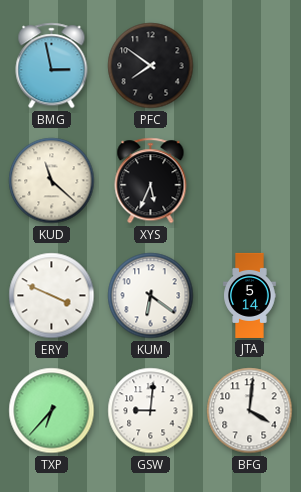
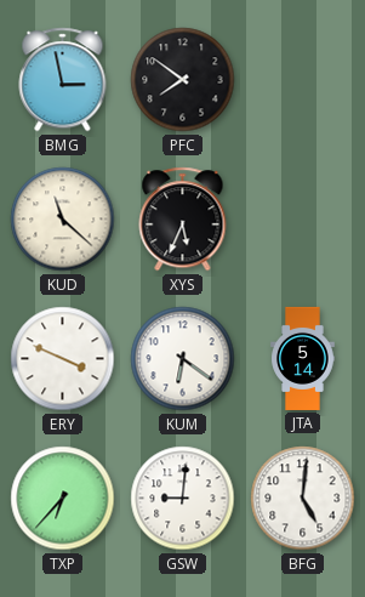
BFG: 4:01 -> 5:01 (303, 499)
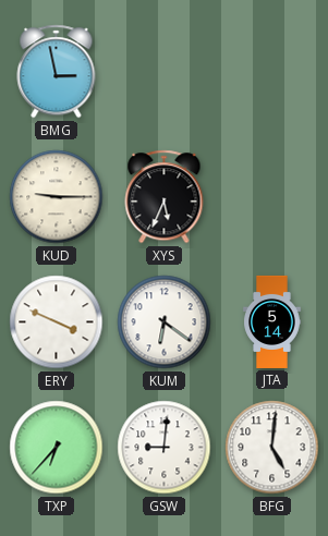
PFC: 7:51 -> none (183, 80)
KUD: 11:22 -> 9:15 (57, 197)
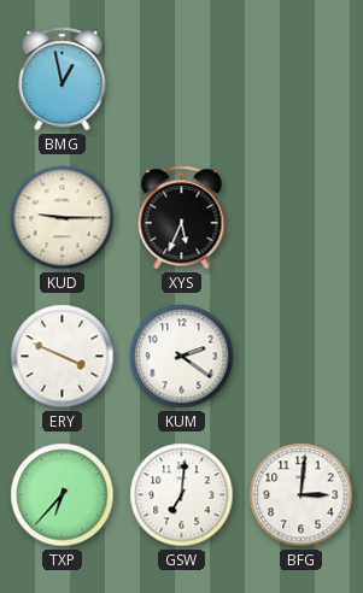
BMG: 2:58 -> 12:58 (63, 80)
KUM: 6:21 -> 2:21 (182, 357)
JTA: 5:14 -> none (272, 321)
GSW: 9:01 -> 7:01 (182, 495)
BFG: 5:01 -> 3:01 (301, 495)
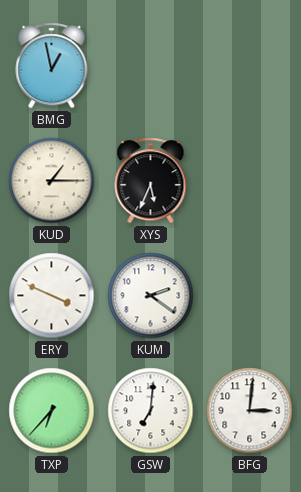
KUD: 9:15 -> 1:15 (52, 181)
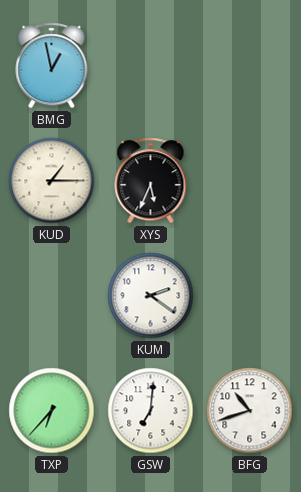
ERY: 3:49 -> none (52, 296)
BFG: 3:01 -> 10:42 (250, 411)
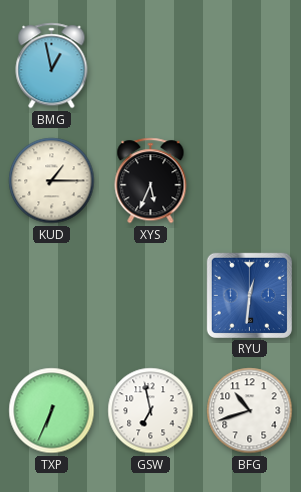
KUM: 2:21 -> none (151, 296)
RYU: none -> 12:31 (249, 295)
TXP: 6:37 -> 6:34 (52, 411)
GSW: 7:01 -> 6:58 (151, 411)
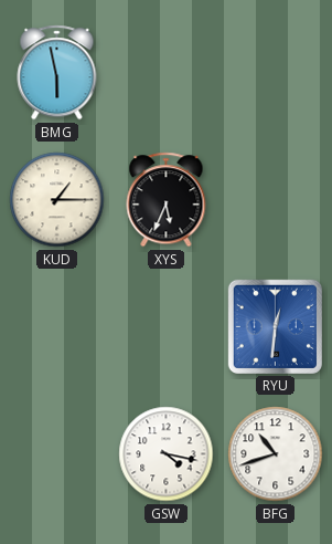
BMG: 12:58 -> 5:58 (57, 73)
TXP: 6:34 -> none (52, 411)
GSW: 6:58 -> 4:17 (167, 454)
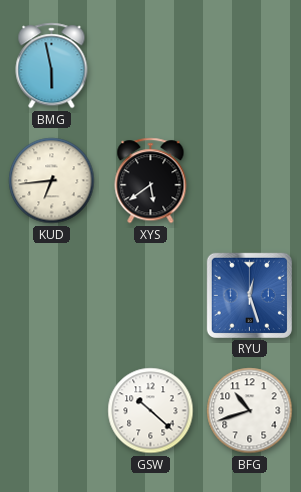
KUD: 1:15 -> 6:44 (52, 181)
XYS: 5:34 -> 5:39 (151, 181)
RYU: 12:31 -> 12:27 (249, 295)
GSW: 4:17 -> 10:22 (151, 411)
